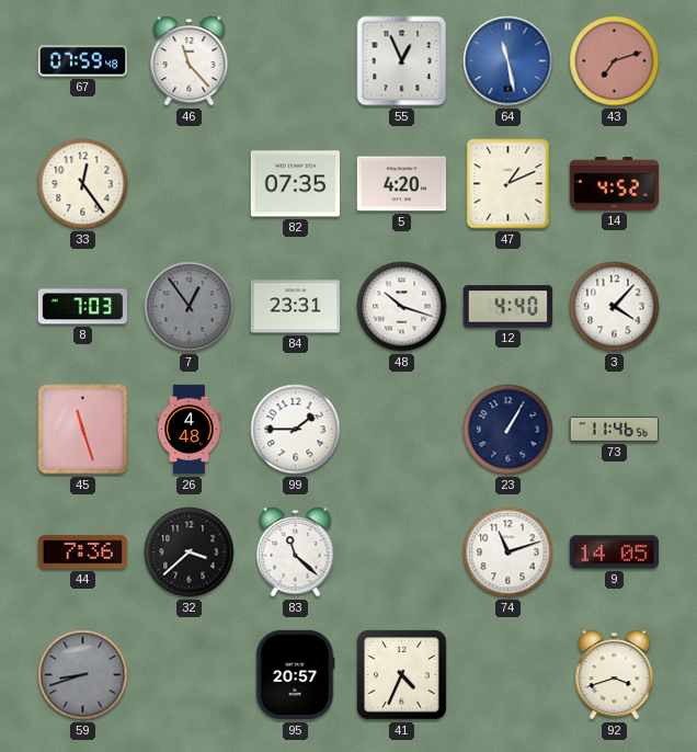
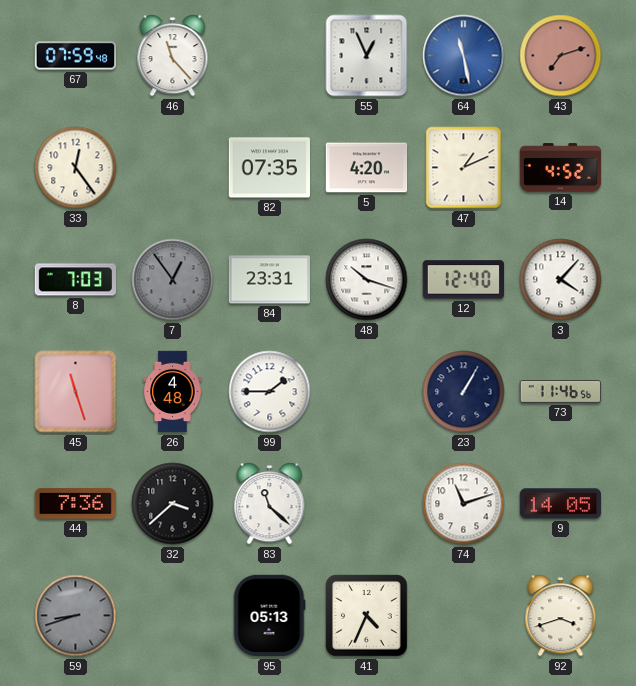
12: 4:40 -> 12:40 (464, 280)
95: 20:57 -> 05:13 (269, 616)
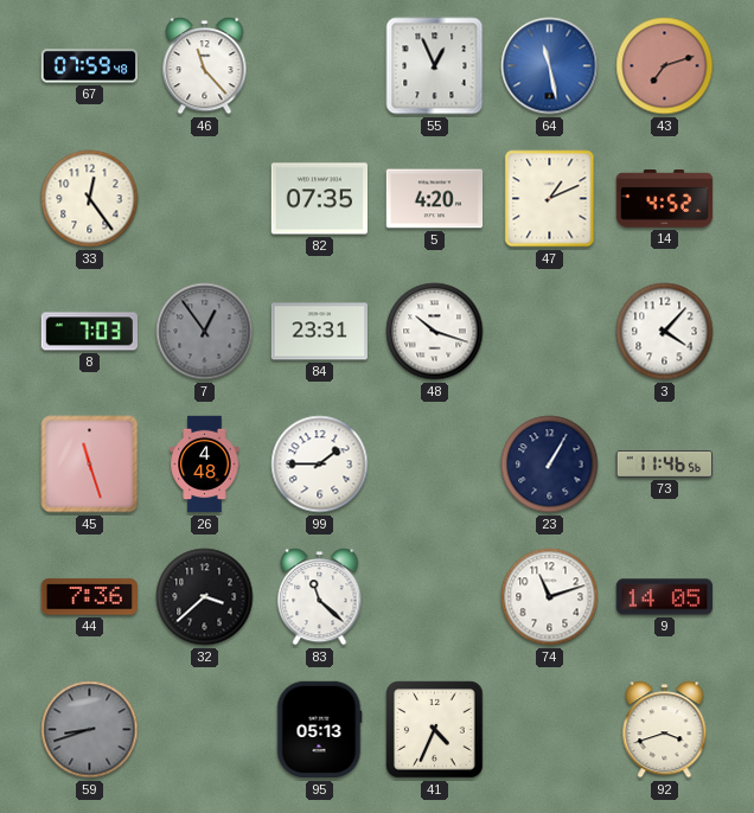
12: 12:40 -> none (464, 280)
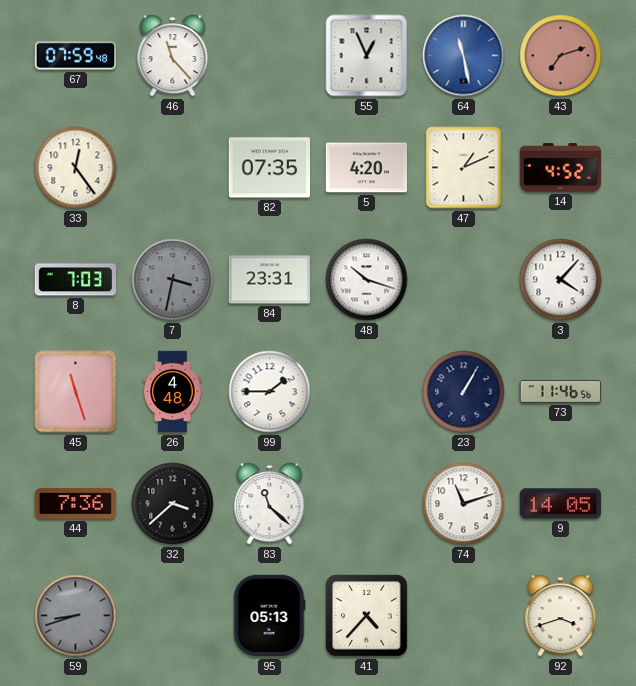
7: 12:54 -> 3:32 (173, 280)
41: 4:34 -> 4:37 (367, 616)
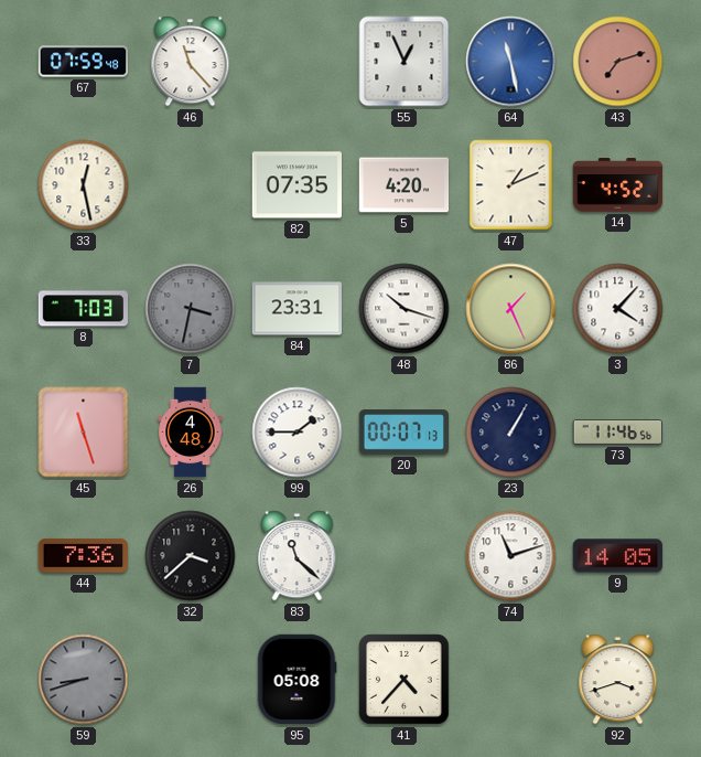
33: 12:24 -> 12:28 (84, 185)
86: none -> 1:26 (511, 309)
20: none -> 00:07 (405, 433)
95: 05:13 -> 05:08 (296, 680)
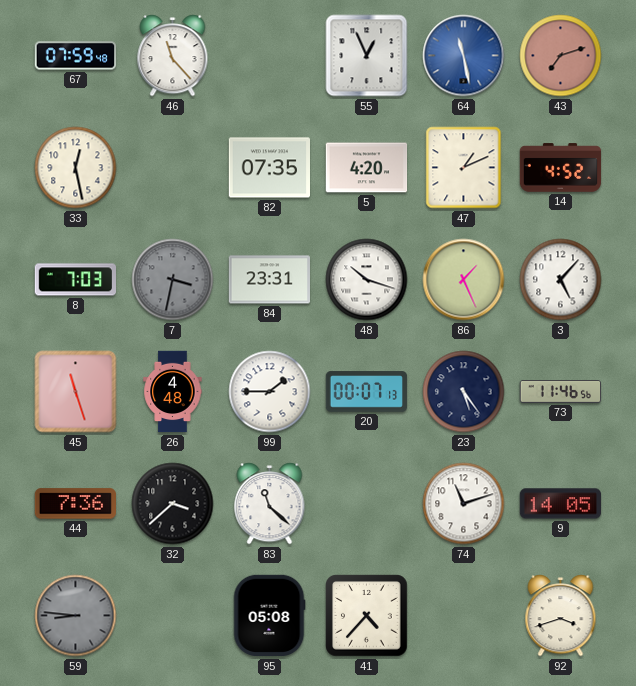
3: 4:07 -> 5:07 (561, 280)
23: 1:05 -> 5:24 (464, 392)
59: 8:42 -> 8:46 (76, 616)
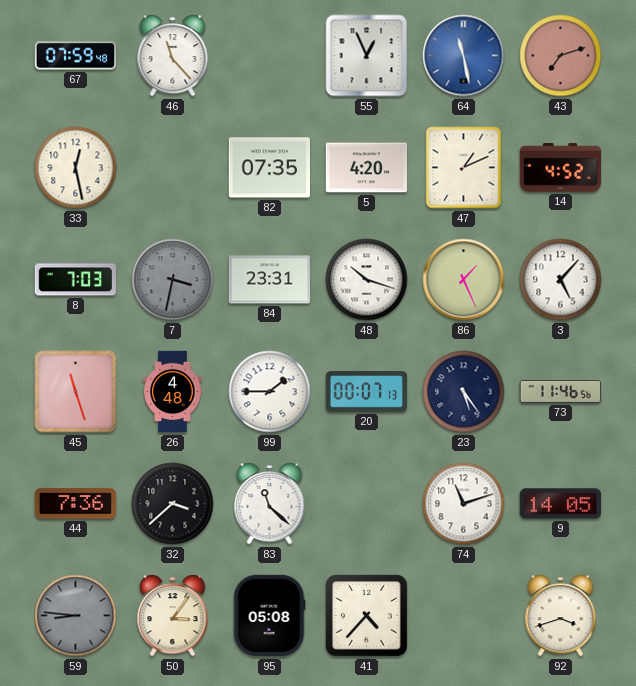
50: none -> 3:06 (173, 616)
